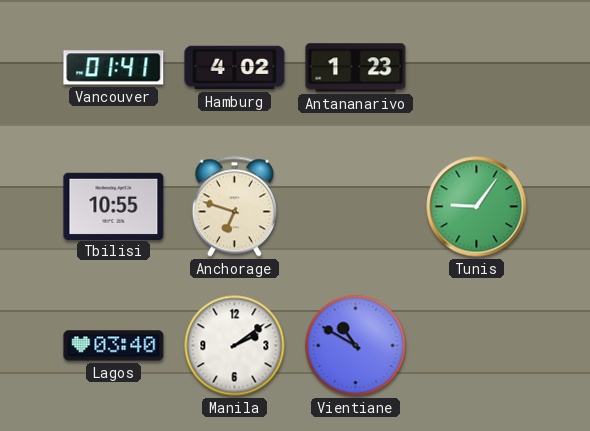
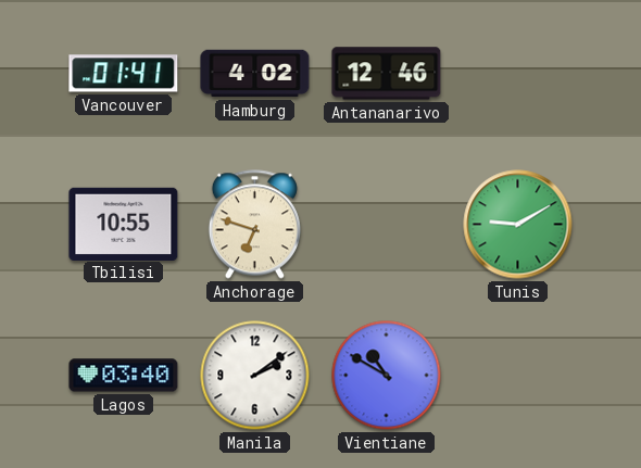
Antananarivo: 1:23 -> 12:46 (387, 74)
Tunis: 9:06 -> 9:10 (518, 225)
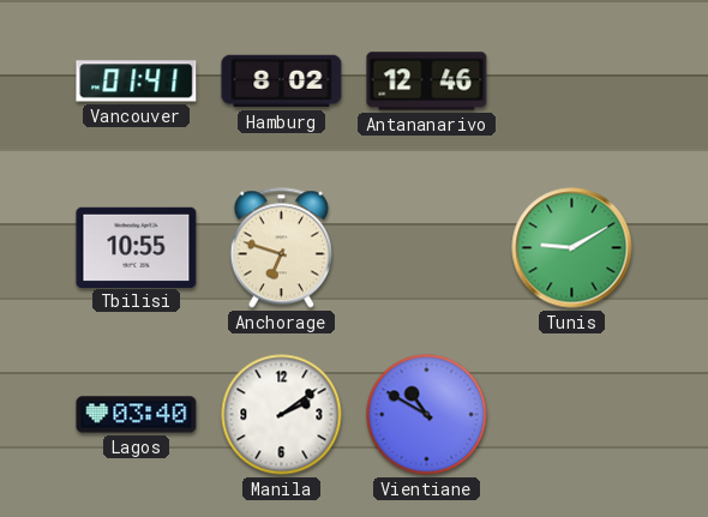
Hamburg: 4:02 -> 8:02 (282, 82)
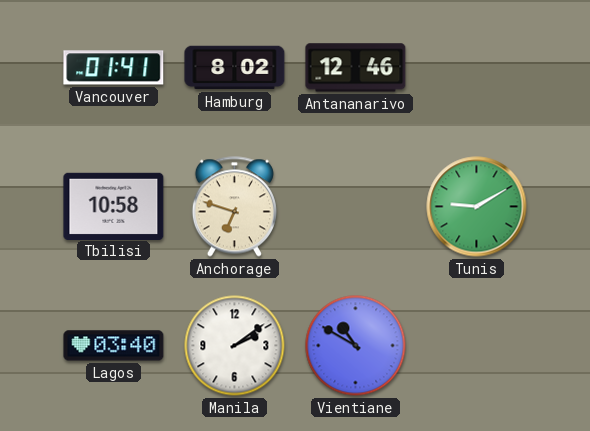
Tbilisi: 10:55 -> 10:58 (114, 206)
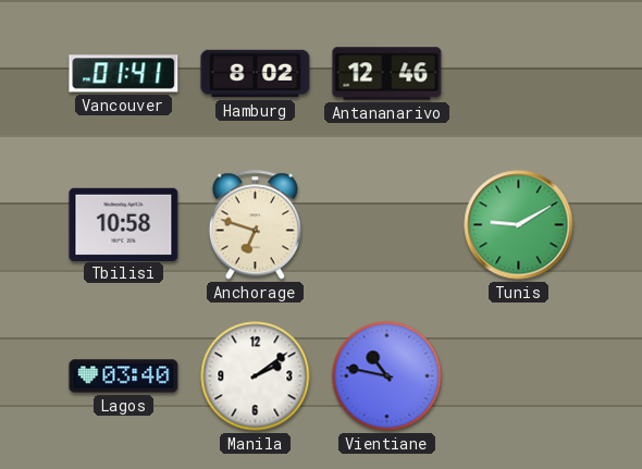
Vientiane: 10:50 -> 10:47 (387, 377)
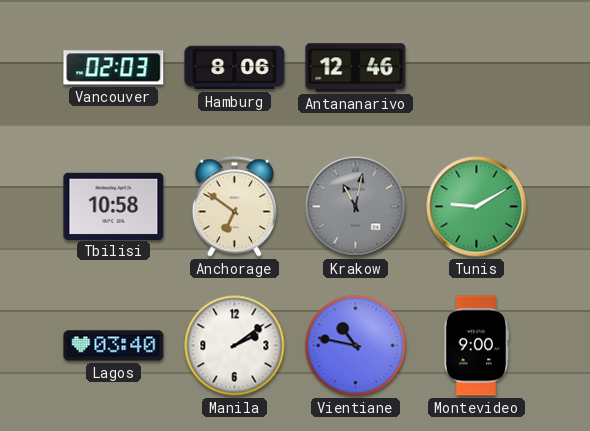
Vancouver: 01:41 -> 02:03 (114, 68)
Hamburg: 8:02 -> 8:06 (235, 68)
Anchorage: 6:48 -> 6:51 (234, 207)
Krakow: none -> 11:02 (356, 207)
Montevideo: none -> 9:00 (476, 346)
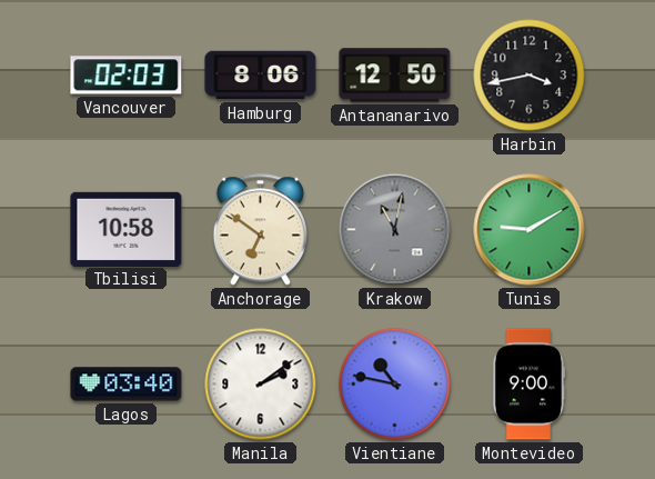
Antananarivo: 12:46 -> 12:50 (395, 76)
Harbin: none -> 3:43 (530, 76)
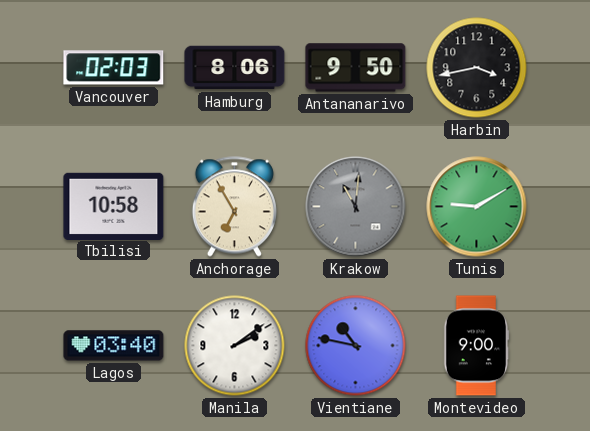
Antananarivo: 12:50 -> 9:50 (356, 68)
Anchorage: 6:51 -> 6:55 (234, 207)
Krakow: 11:02 -> 11:01 (356, 207)
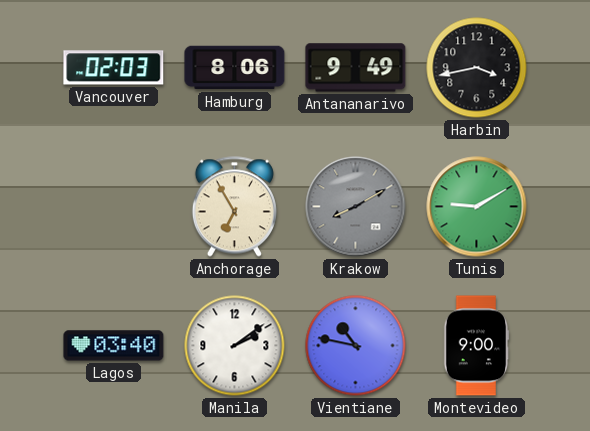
Antananarivo: 9:50 -> 9:49 (356, 68)
Tbilisi: 10:58 -> none (114, 206)
Krakow: 11:01 -> 8:10 (356, 207)
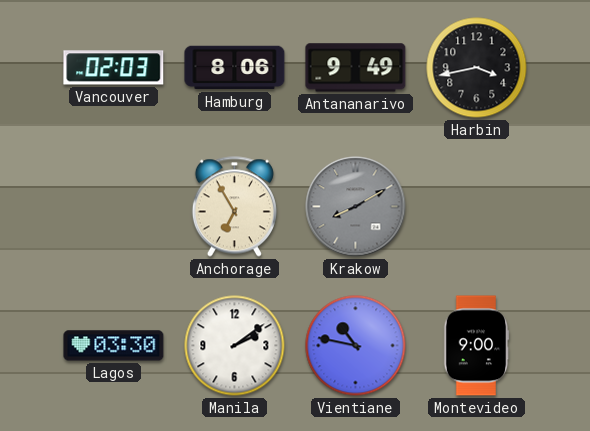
Tunis: 9:10 -> none (477, 207)
Lagos: 03:40 -> 03:30 (114, 346)
